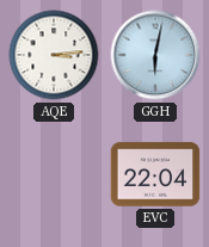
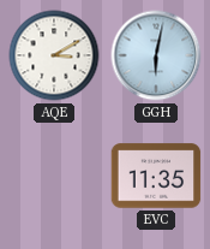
AQE: 3:14 -> 3:10 (54, 55)
EVC: 22:04 -> 11:35 (156, 176)
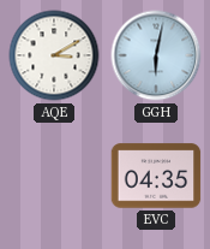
EVC: 11:35 -> 04:35 (156, 176)
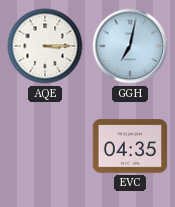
AQE: 3:10 -> 3:15 (45, 46)
GGH: 6:02 -> 7:02 (130, 46)
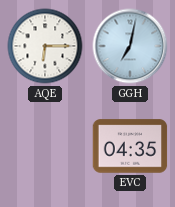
AQE: 3:15 -> 6:15 (45, 46)
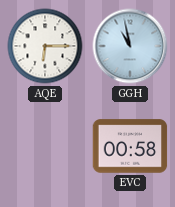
GGH: 7:02 -> 10:58 (130, 46)
EVC: 04:35 -> 00:58 (130, 146)
